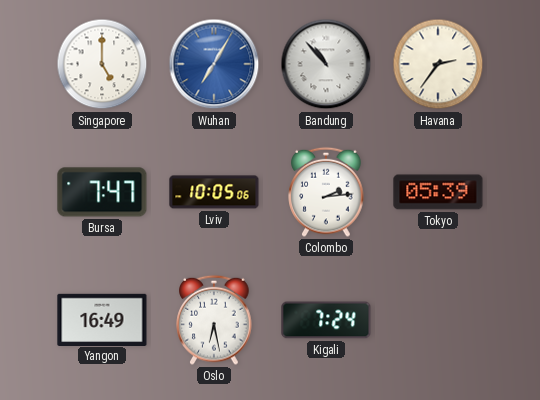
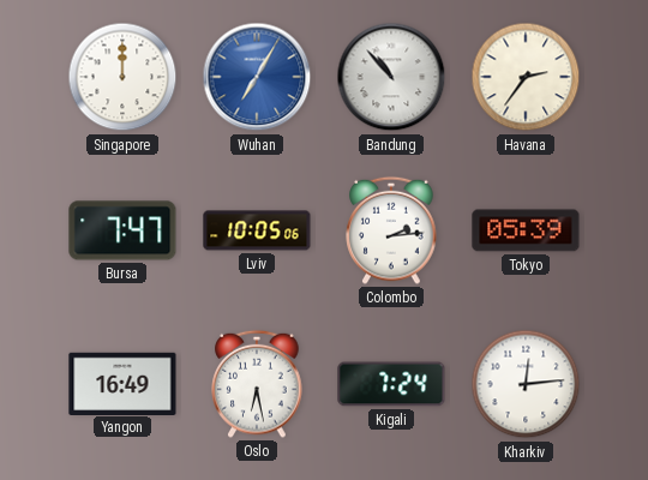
Singapore: 5:00 -> 12:00 (122, 77)
Kharkiv: none -> 12:14 (526, 384)
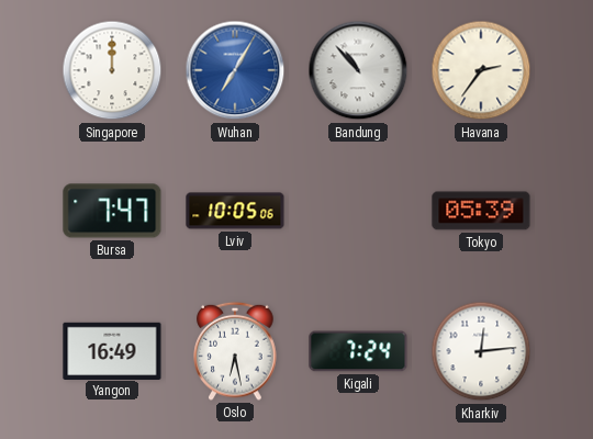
Colombo: 2:14 -> none (391, 230)
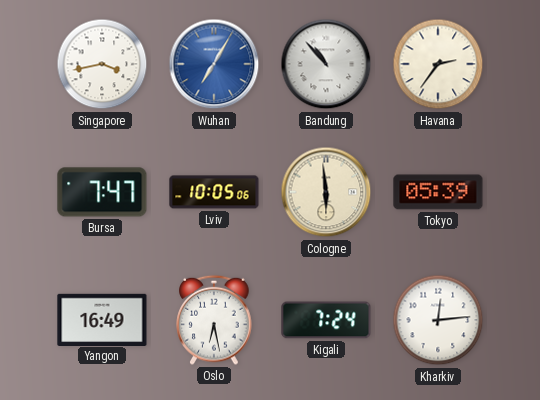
Singapore: 12:00 -> 3:43 (102, 64)
Cologne: none -> 5:59 (326, 192)
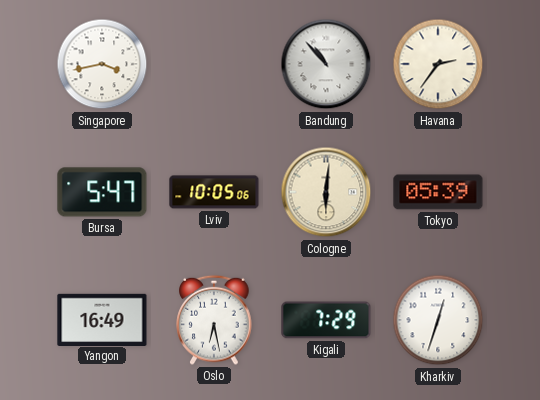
Wuhan: 7:05 -> none (214, 64)
Bursa: 7:47 -> 5:47 (102, 192)
Cologne: 5:59 -> 6:01 (326, 192)
Kigali: 7:24 -> 7:29 (326, 320)
Kharkiv: 12:14 -> 12:33 (438, 320)
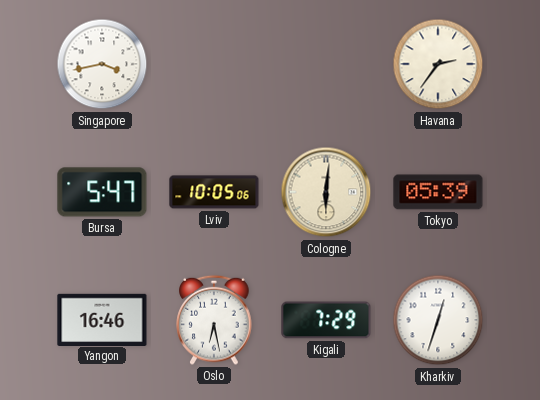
Bandung: 10:53 -> none (326, 64)
Yangon: 16:49 -> 16:46 (102, 319)
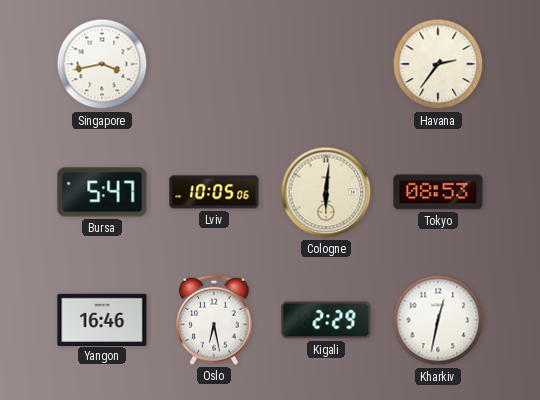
Tokyo: 05:39 -> 08:53 (438, 192)
Kigali: 7:29 -> 2:29 (326, 320)
Kharkiv: 12:33 -> 12:32 (438, 320)
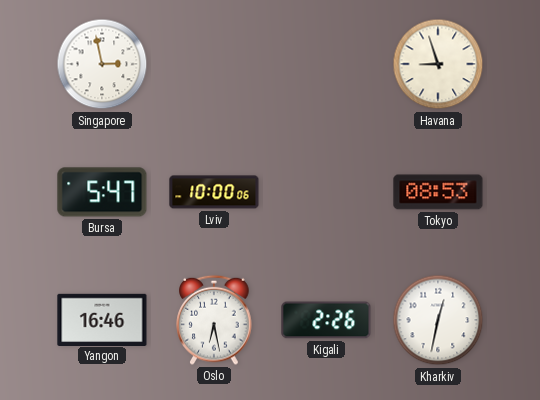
Singapore: 3:43 -> 2:58 (102, 64)
Havana: 2:36 -> 8:57 (438, 64)
Lviv: 10:05 -> 10:00 (214, 192)
Cologne: 6:01 -> none (326, 192)
Kigali: 2:29 -> 2:26 (326, 320)
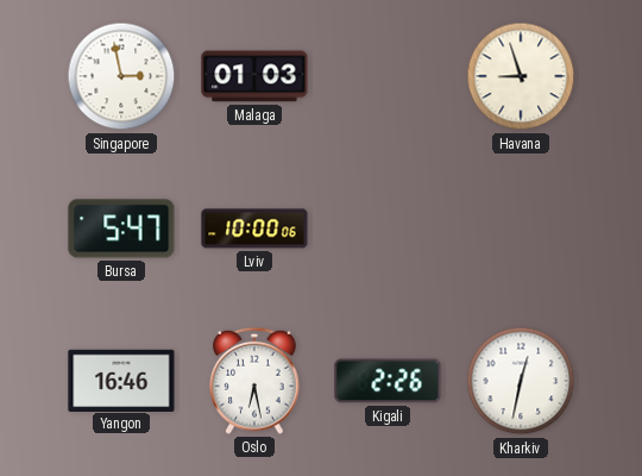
Malaga: none -> 01:03 (254, 76)
Tokyo: 08:53 -> none (438, 192)
